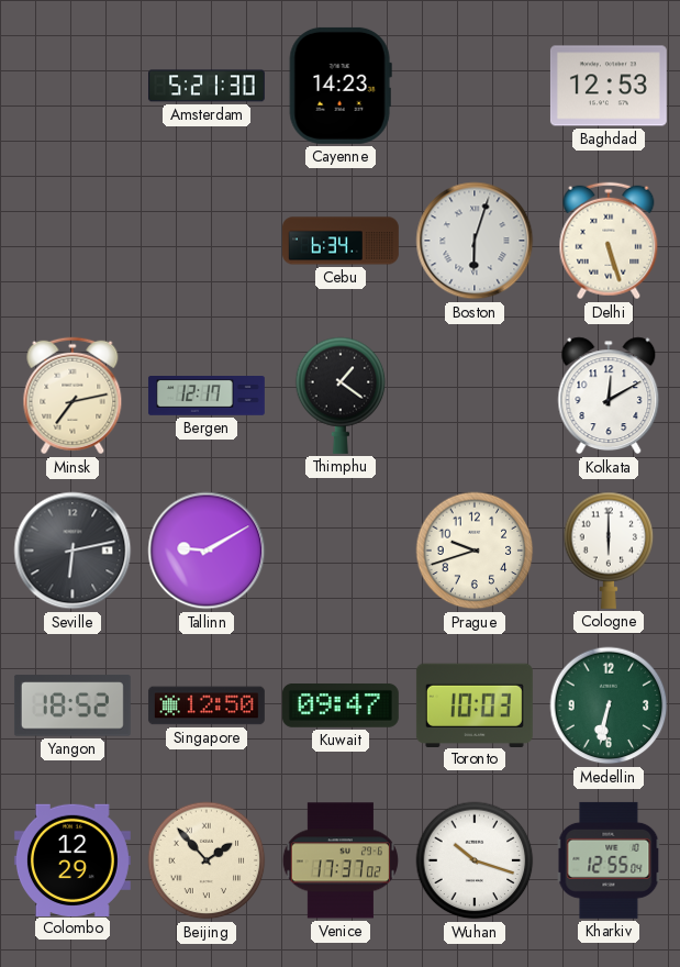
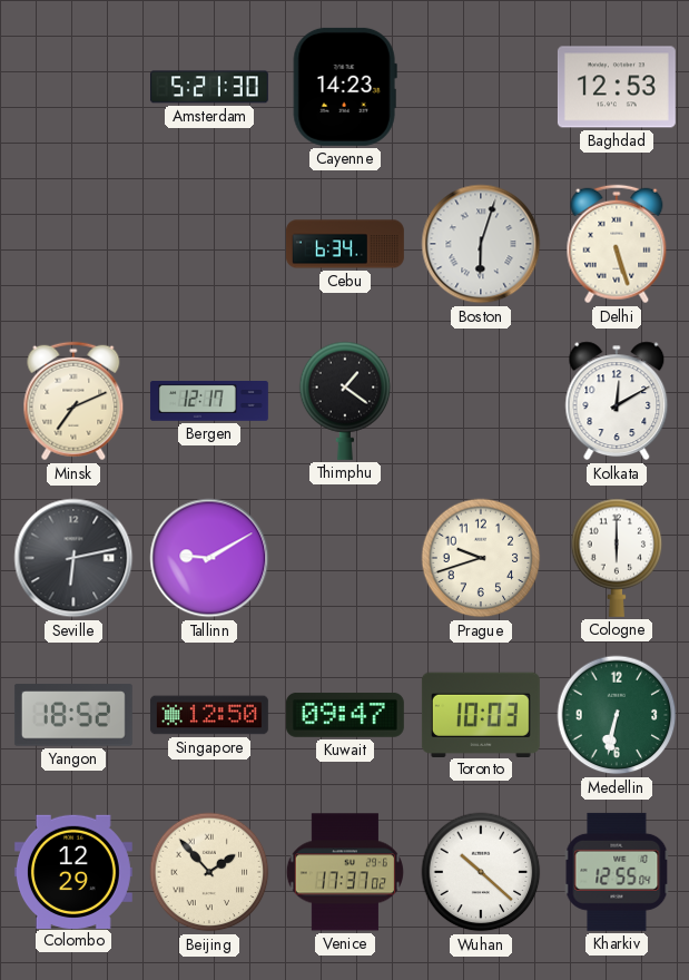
Minsk: 7:13 -> 7:11 (73, 401)
Wuhan: 10:18 -> 10:22 (481, 872)
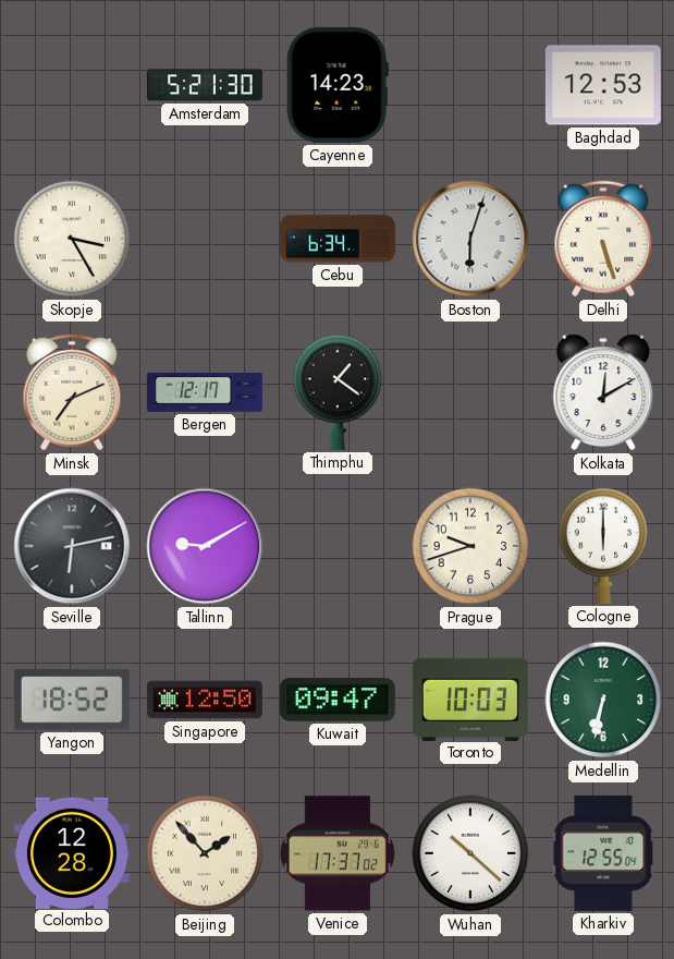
Skopje: none -> 3:25 (72, 239)
Colombo: 12:29 -> 12:28 (72, 852)
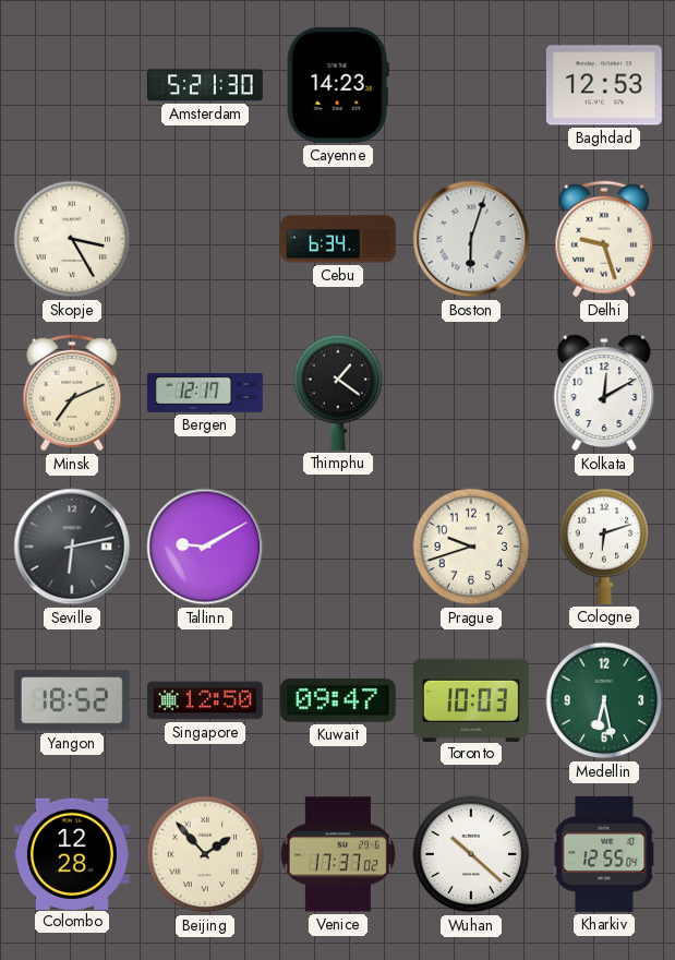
Delhi: 5:27 -> 9:27 (604, 239)
Cologne: 6:00 -> 6:12 (604, 547)
Medellin: 6:32 -> 6:28 (604, 700)
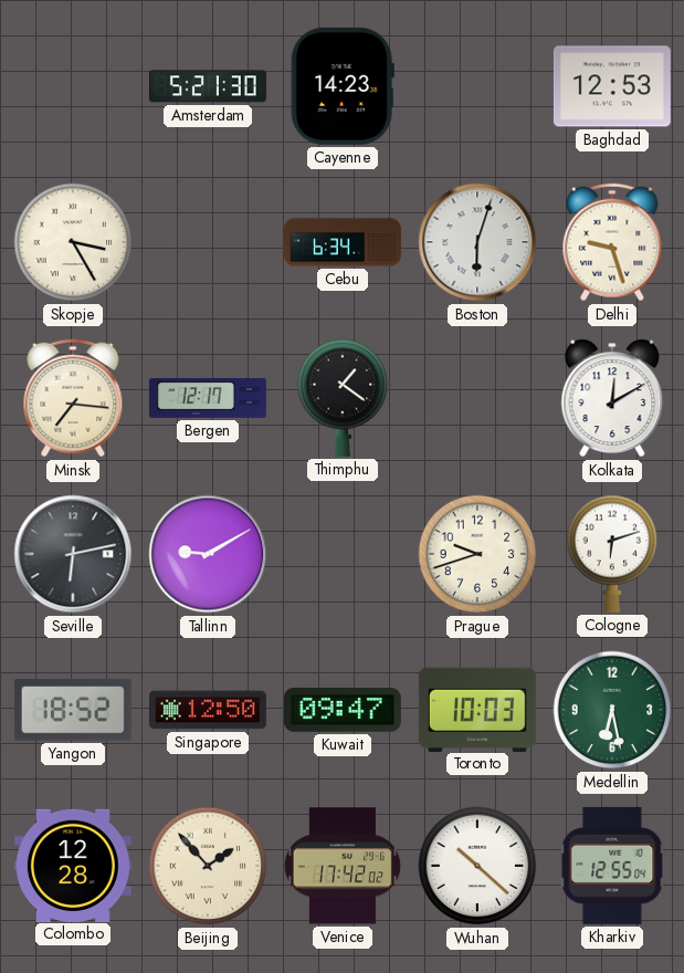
Minsk: 7:11 -> 7:16 (73, 398)
Venice: 17:37 -> 17:42 (343, 866)
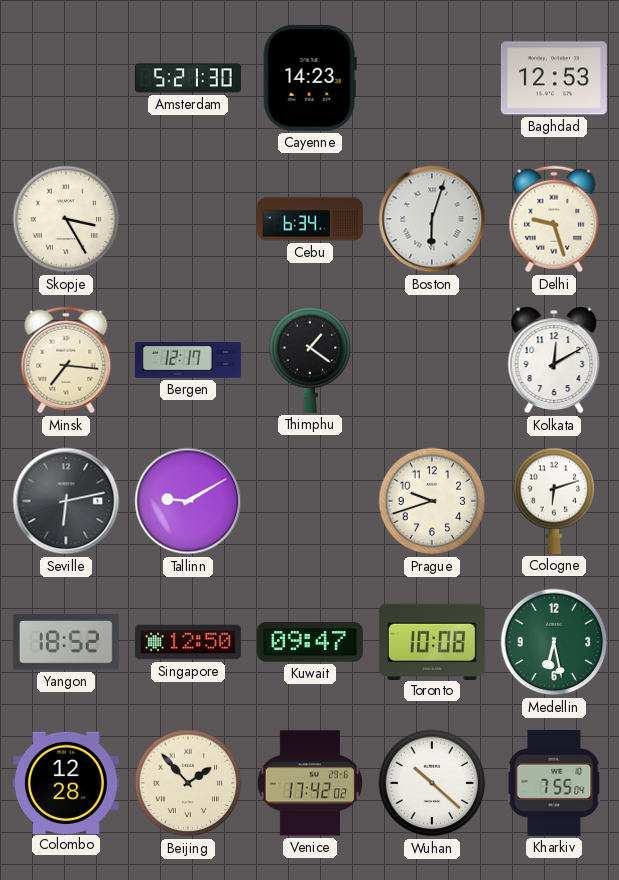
Toronto: 10:03 -> 10:08 (432, 641)
Kharkiv: 12:55 -> 7:55 (554, 783)
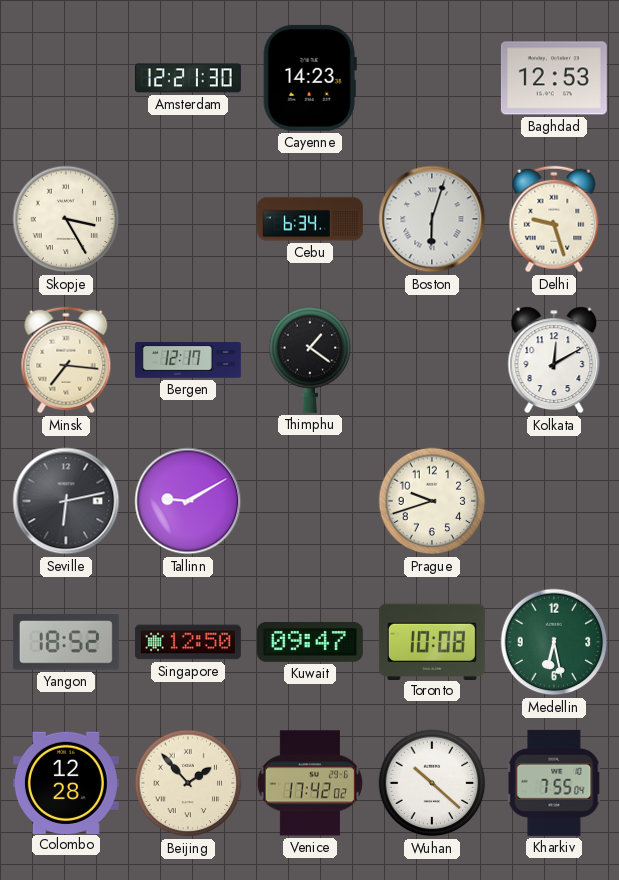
Amsterdam: 5:21 -> 12:21 (188, 78)
Cologne: 6:12 -> none (554, 501)
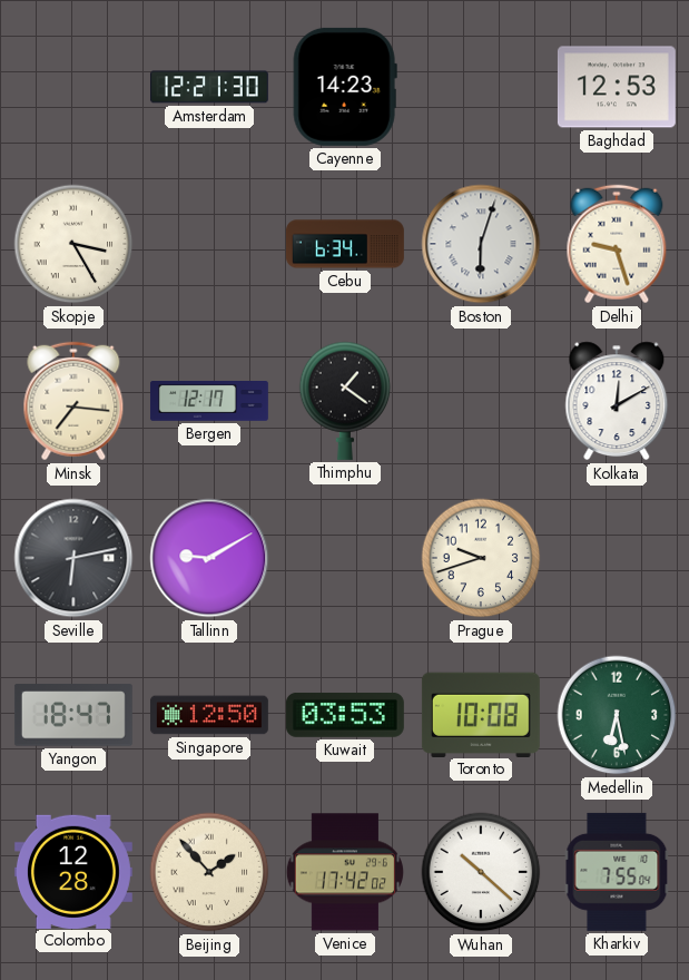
Yangon: 18:52 -> 18:47 (73, 715)
Kuwait: 09:47 -> 03:53 (345, 715)
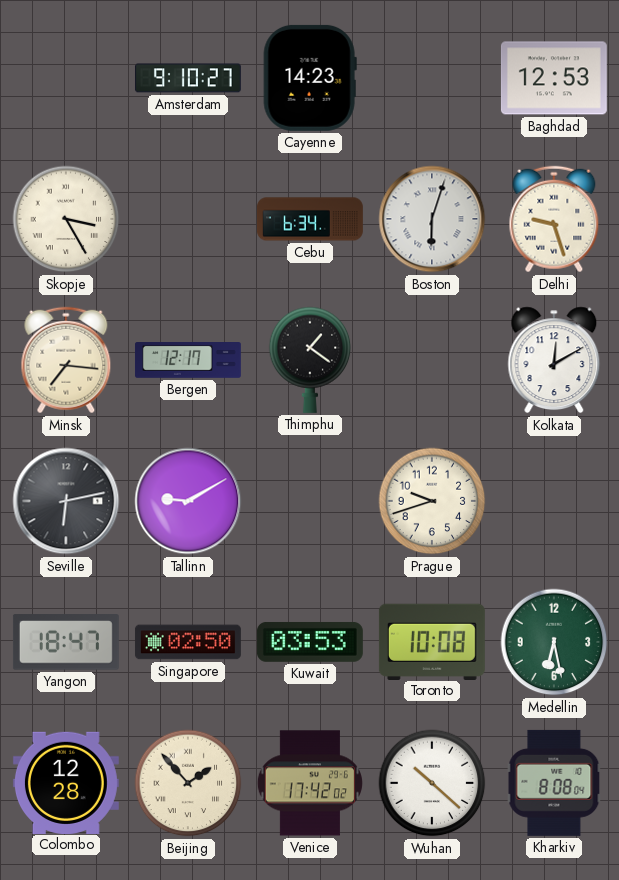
Amsterdam: 12:21 -> 9:10 (188, 78)
Singapore: 12:50 -> 02:50 (188, 642)
Kharkiv: 7:55 -> 8:08 (554, 783)
